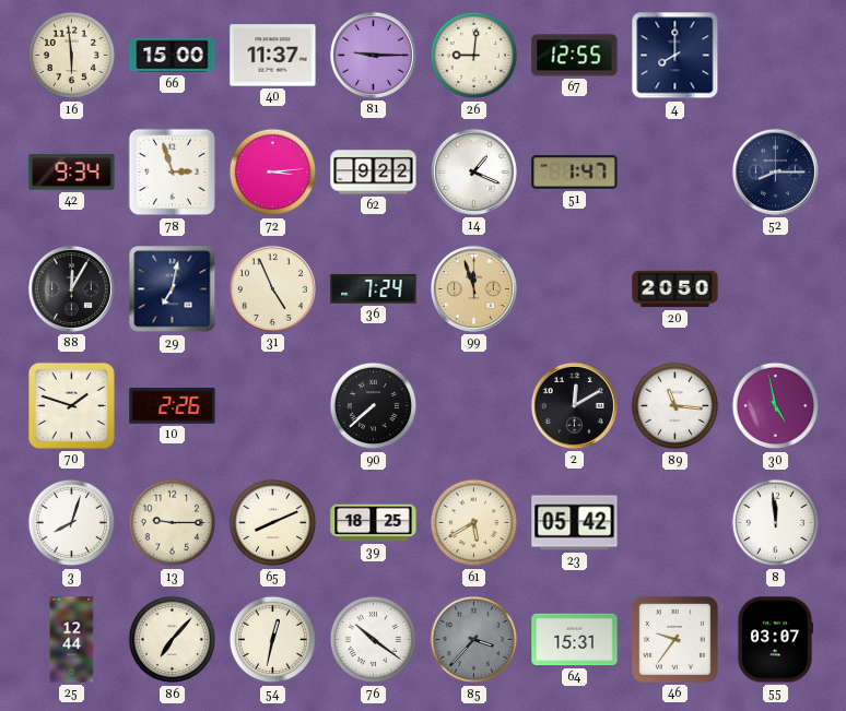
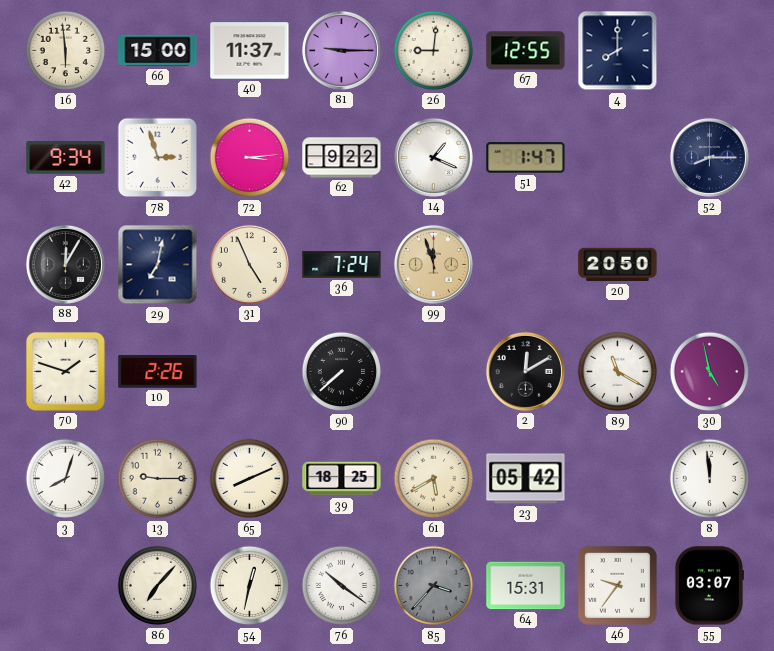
89: 11:16 -> 11:20 (618, 372)
25: 12:44 -> none (72, 640)
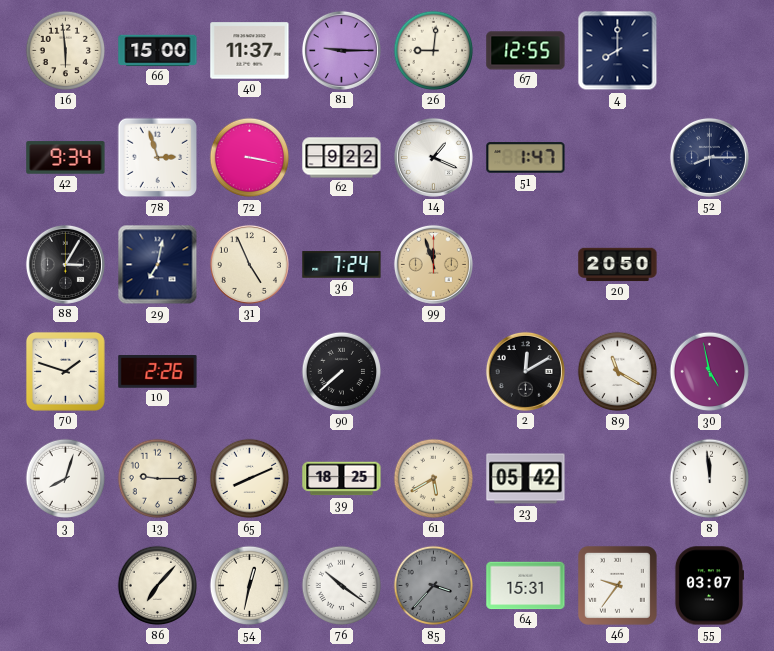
72: 3:14 -> 3:17 (250, 158)
88: 12:05 -> 3:05 (65, 264)
